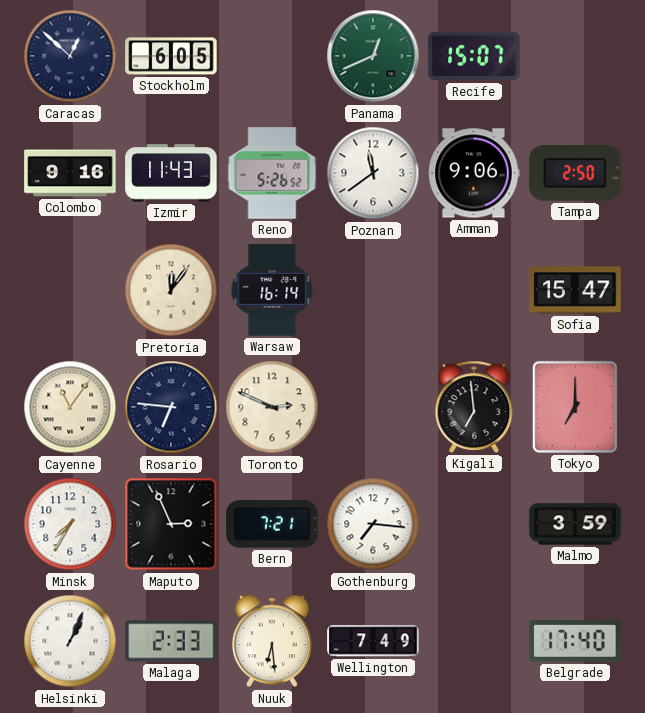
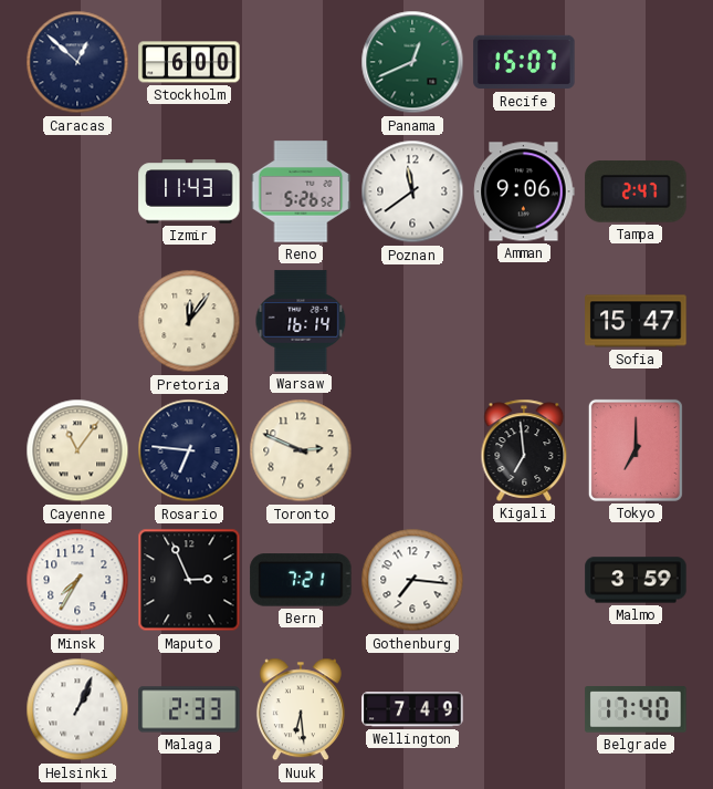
Stockholm: 6:05 -> 6:00 (189, 62)
Colombo: 9:16 -> none (70, 173)
Tampa: 2:50 -> 2:47 (636, 191)
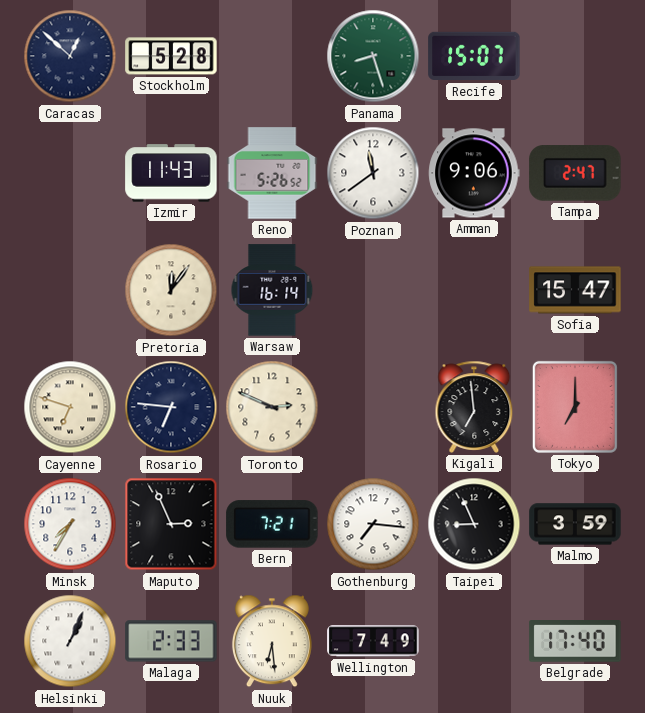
Stockholm: 6:00 -> 5:28 (171, 56)
Panama: 12:41 -> 8:27 (373, 56)
Cayenne: 11:06 -> 6:48 (70, 407)
Taipei: none -> 8:56 (474, 524)
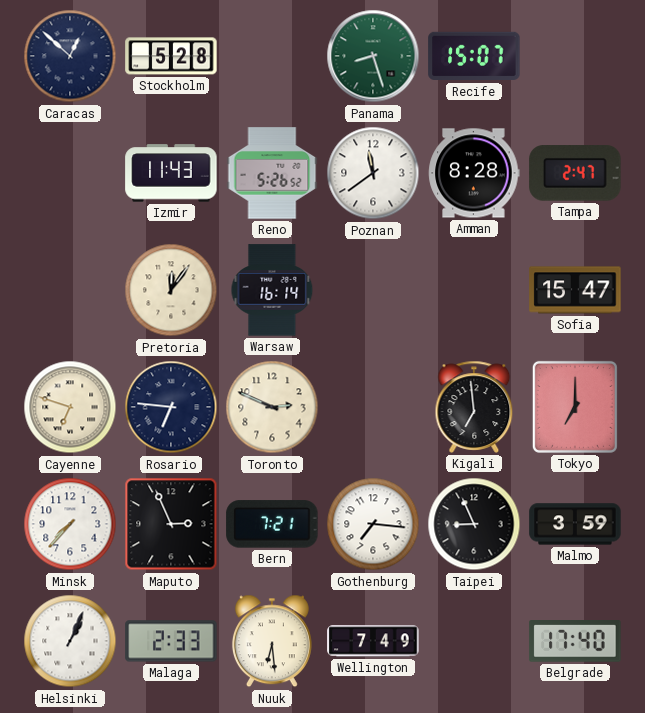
Amman: 9:06 -> 8:28 (474, 173)
Minsk: 7:35 -> 7:37 (70, 524)
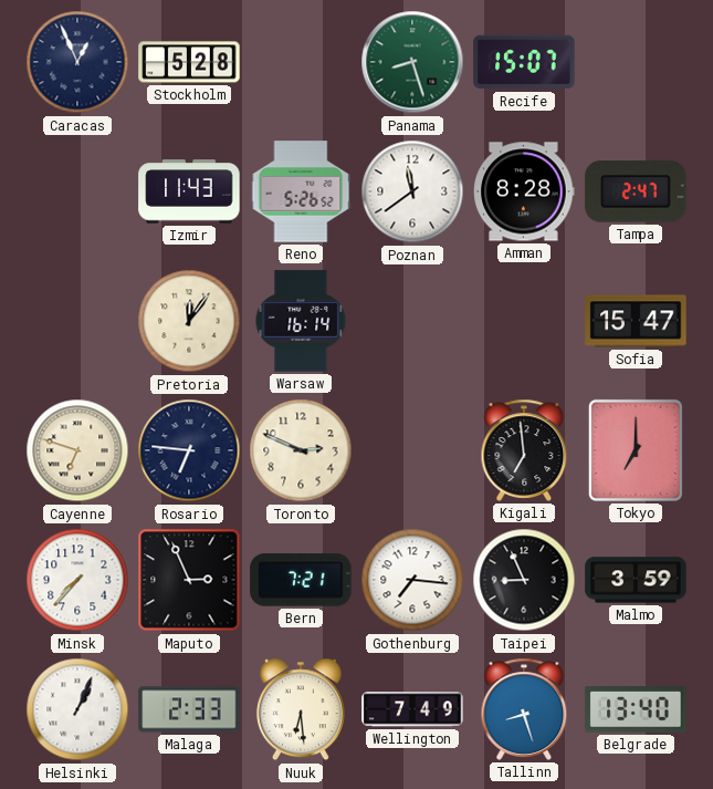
Caracas: 12:52 -> 12:56 (77, 62)
Tallinn: none -> 8:27 (524, 709)
Belgrade: 17:40 -> 13:40 (636, 710)
